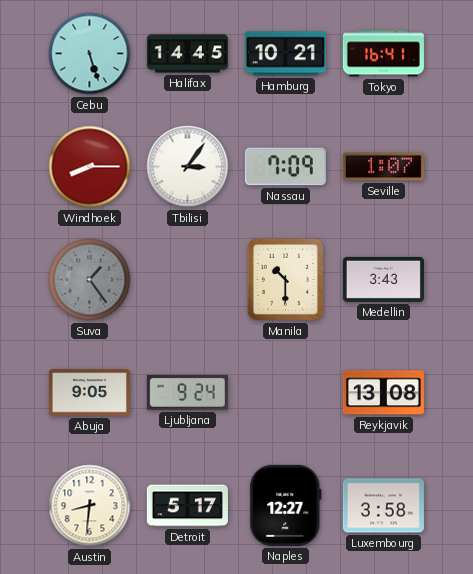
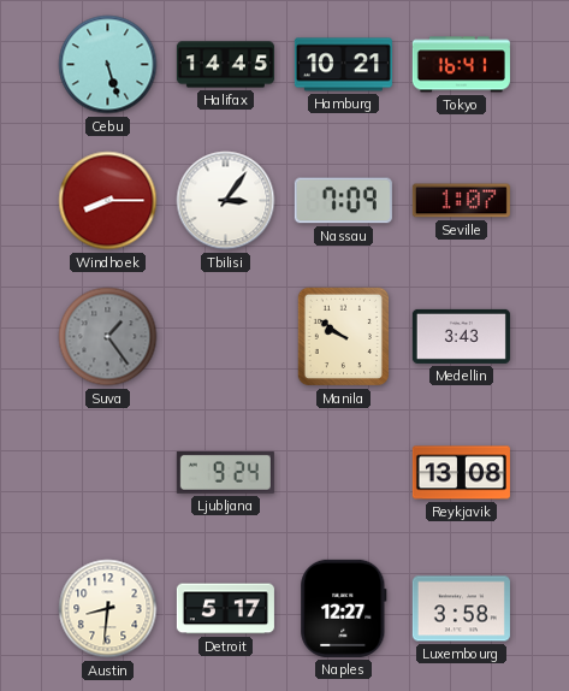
Manila: 10:30 -> 9:51 (343, 337)
Abuja: 9:05 -> none (89, 393)
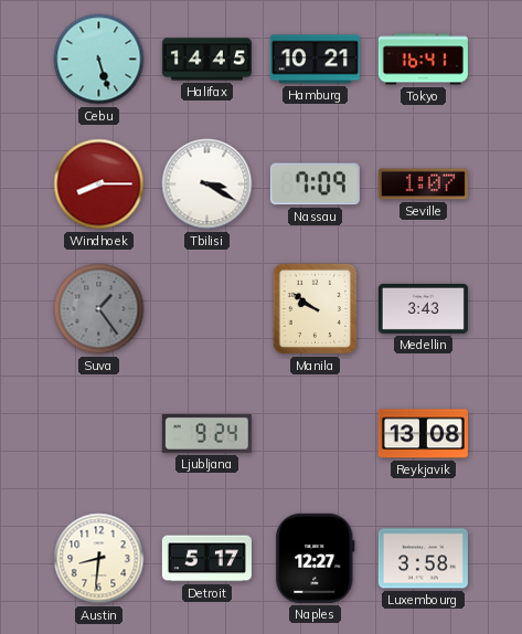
Tbilisi: 3:06 -> 3:20 (207, 184)
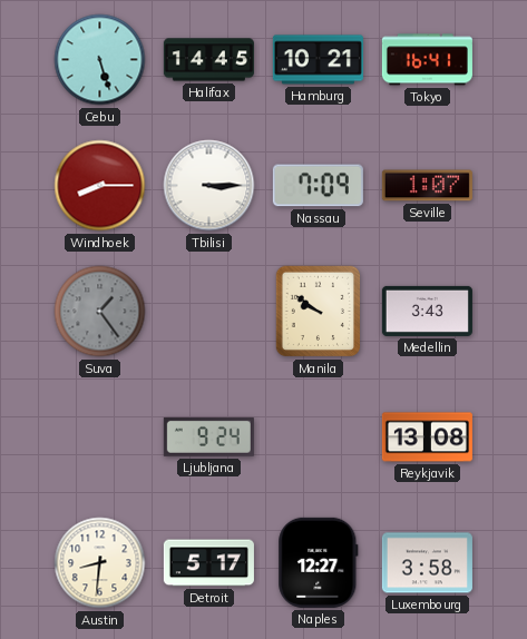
Tbilisi: 3:20 -> 3:15 (209, 186)
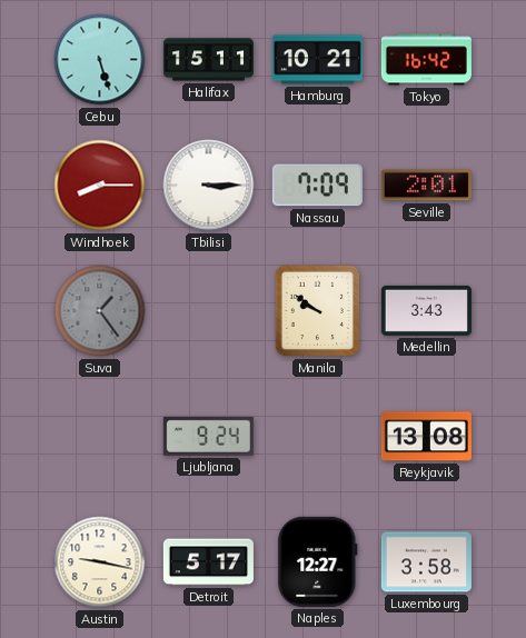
Halifax: 14:45 -> 15:11 (208, 60)
Tokyo: 16:41 -> 16:42 (426, 60)
Seville: 1:07 -> 2:01 (426, 186)
Austin: 8:31 -> 9:17 (100, 562)
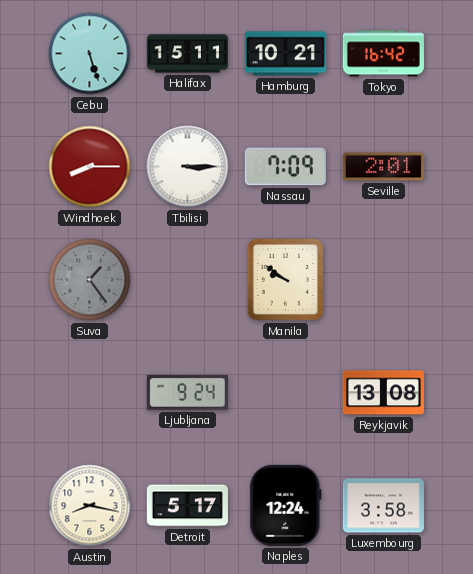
Medellin: 3:43 -> none (426, 310)
Austin: 9:17 -> 8:17 (90, 506)
Naples: 12:27 -> 12:24 (286, 505)
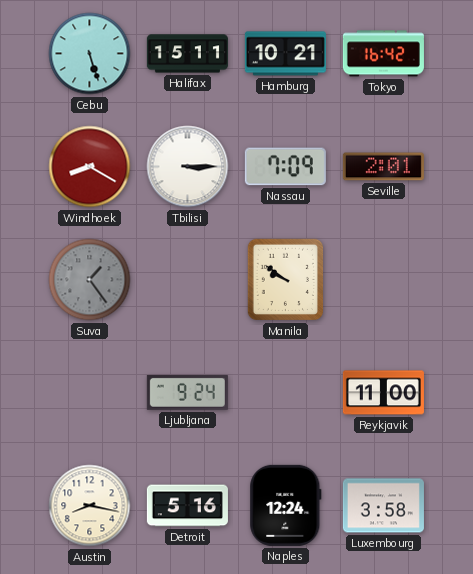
Windhoek: 8:15 -> 8:20 (90, 167)
Reykjavik: 13:08 -> 11:00 (383, 393)
Detroit: 5:17 -> 5:16 (187, 506)
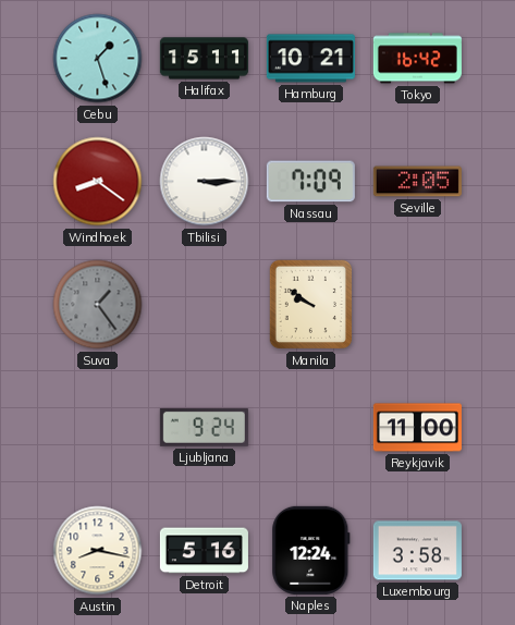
Cebu: 5:27 -> 1:27 (98, 59)
Windhoek: 8:20 -> 8:21 (98, 182)
Seville: 2:01 -> 2:05 (417, 182)
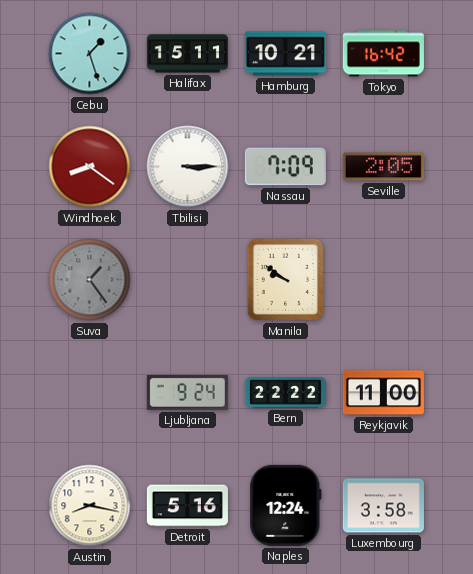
Bern: none -> 22:22 (285, 393)
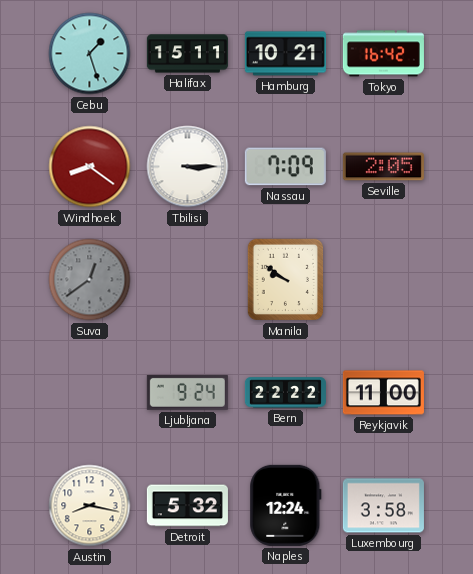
Suva: 1:24 -> 12:39 (90, 280)
Detroit: 5:16 -> 5:32 (187, 506)
